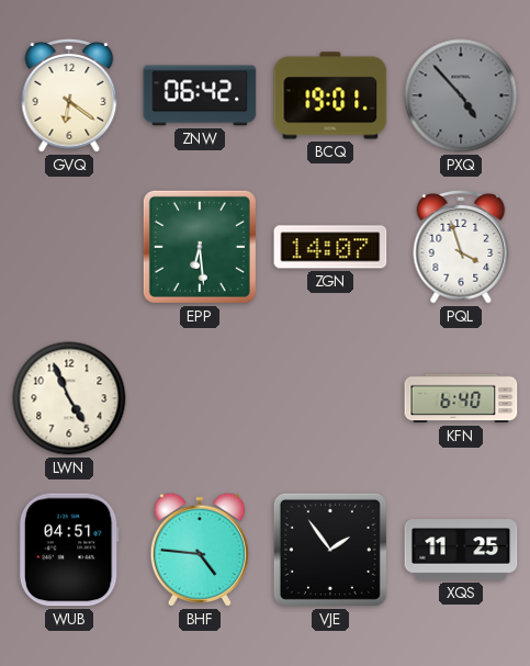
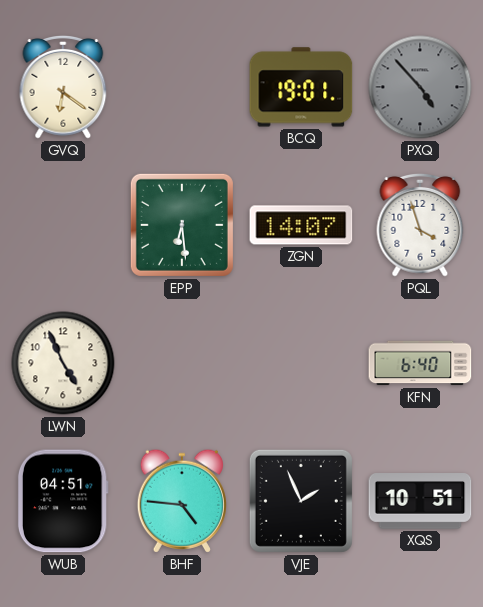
ZNW: 06:42 -> none (200, 95)
VJE: 1:54 -> 1:56 (301, 501)
XQS: 11:25 -> 10:51 (420, 501)
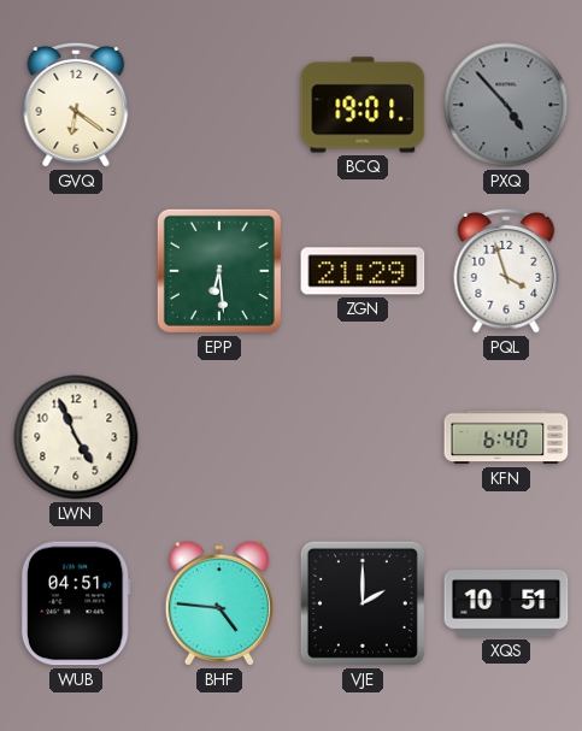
ZGN: 14:07 -> 21:29 (363, 271)
VJE: 1:56 -> 2:00 (363, 603)
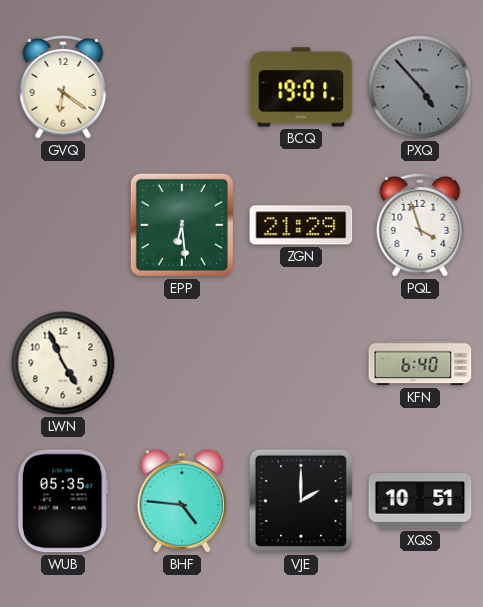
WUB: 04:51 -> 05:35 (63, 501)
